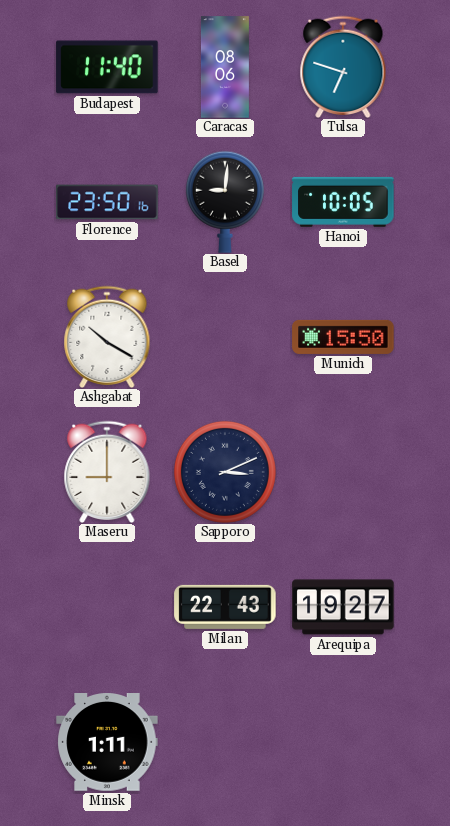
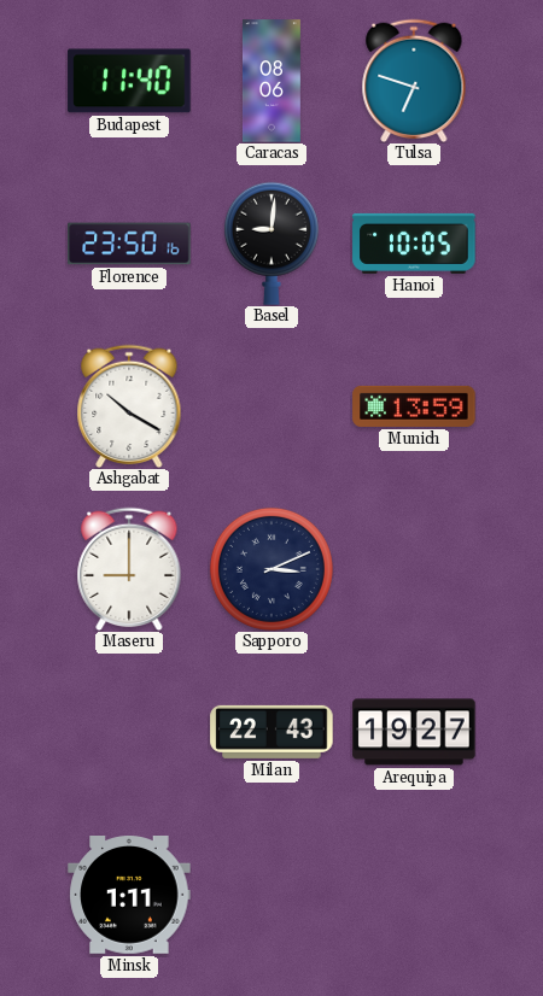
Munich: 15:50 -> 13:59 (414, 406)
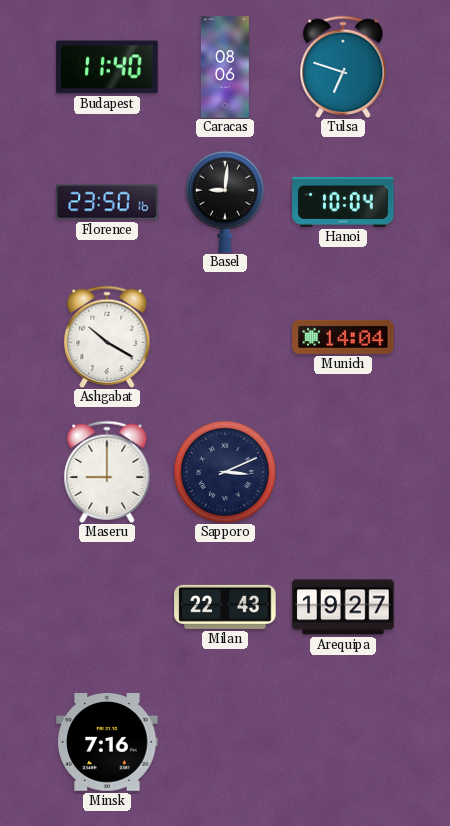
Hanoi: 10:05 -> 10:04 (343, 202)
Munich: 13:59 -> 14:04 (343, 337)
Minsk: 1:11 -> 7:16 (107, 743)
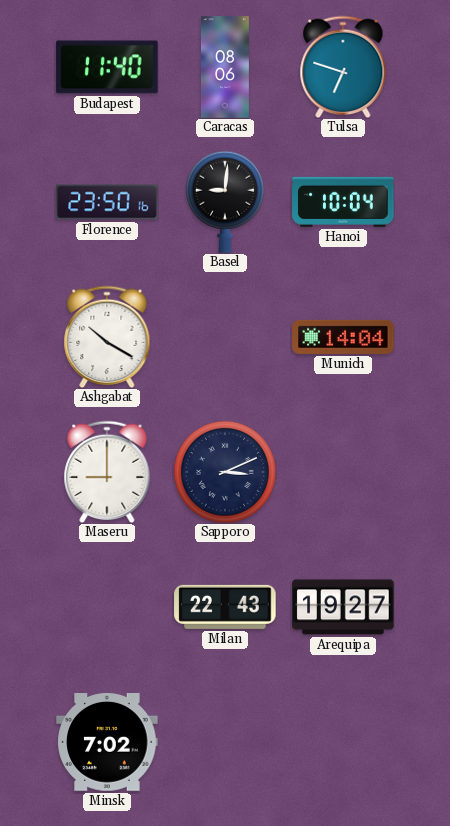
Minsk: 7:16 -> 7:02 (107, 743)
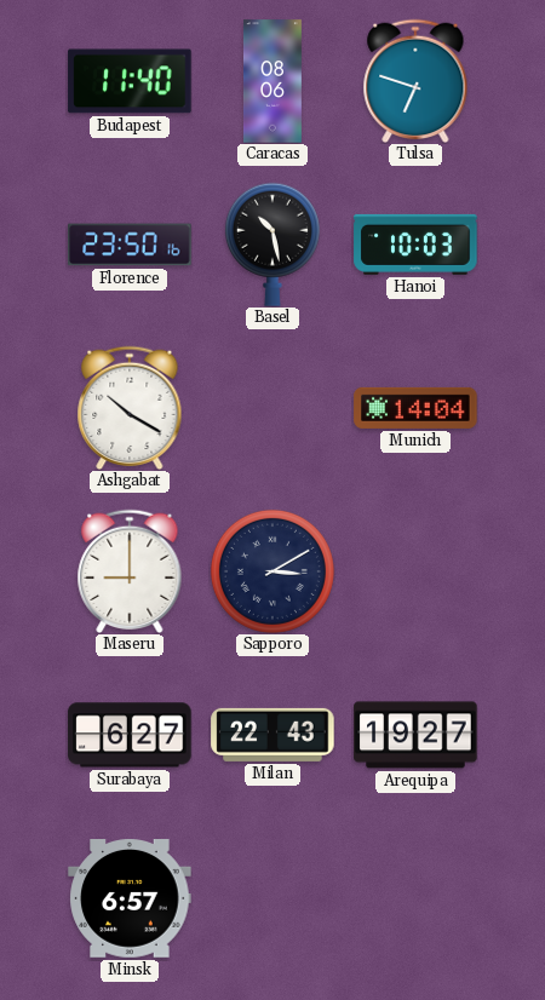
Basel: 9:01 -> 10:28 (272, 245)
Hanoi: 10:04 -> 10:03 (415, 245)
Sapporo: 3:11 -> 3:10 (272, 571)
Surabaya: none -> 6:27 (130, 735)
Minsk: 7:02 -> 6:57 (130, 900)
